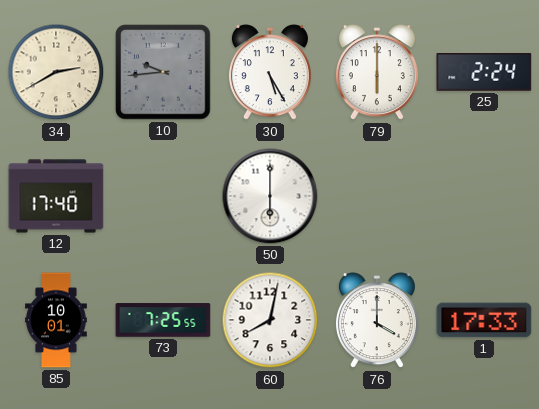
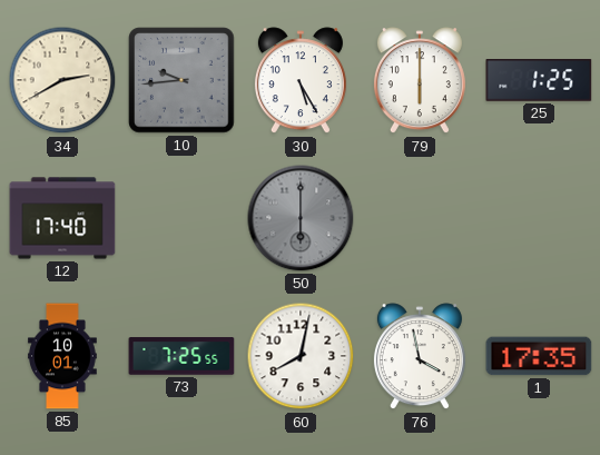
25: 2:24 -> 1:25 (539, 81)
50 dial: white -> grey (301, 218)
76: 4:00 -> 3:58 (420, 357)
1: 17:33 -> 17:35 (539, 356)
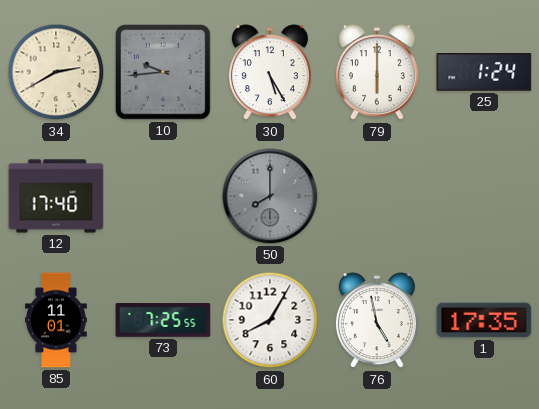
25: 1:25 -> 1:24 (484, 73)
50: 6:00 -> 8:00 (270, 196)
85: 10:01 -> 11:01 (56, 320)
60: 8:02 -> 8:05 (270, 320)
76: 3:58 -> 4:58 (377, 321)
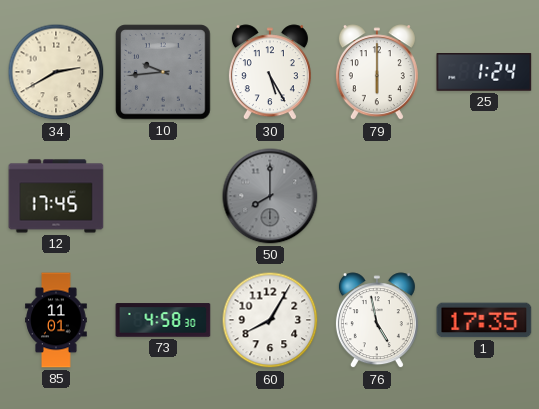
12: 17:40 -> 17:45 (56, 196)
73: 7:25 -> 4:58 (163, 320)
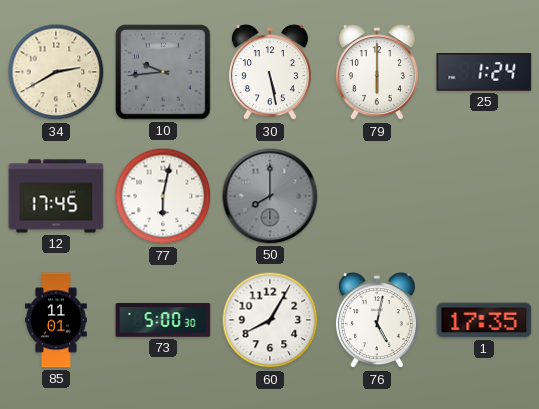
30: 5:25 -> 5:28 (270, 73)
77: none -> 6:02 (163, 196)
73: 4:58 -> 5:00 (163, 320)
76: 4:58 -> 5:02 (377, 321)
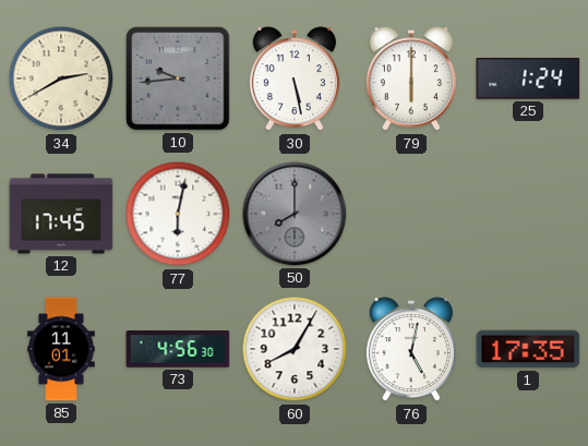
73: 5:00 -> 4:56 (178, 349)
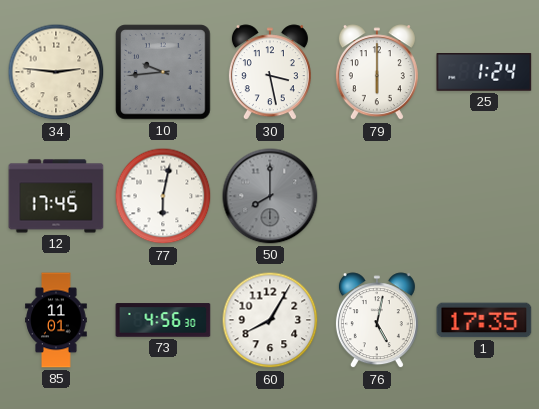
34: 2:40 -> 2:46 (56, 72)
30: 5:28 -> 3:28 (270, 73)
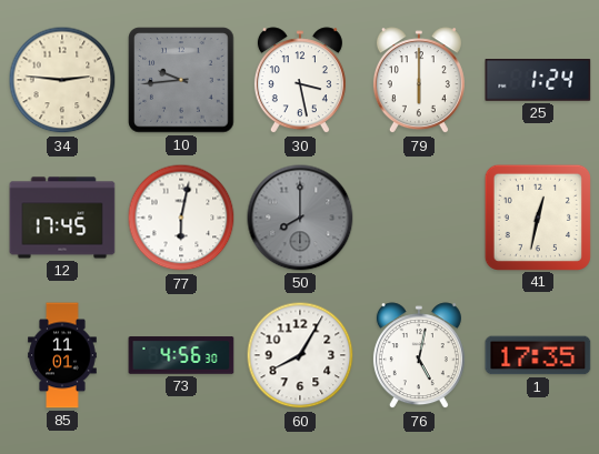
41: none -> 12:32 (537, 216)
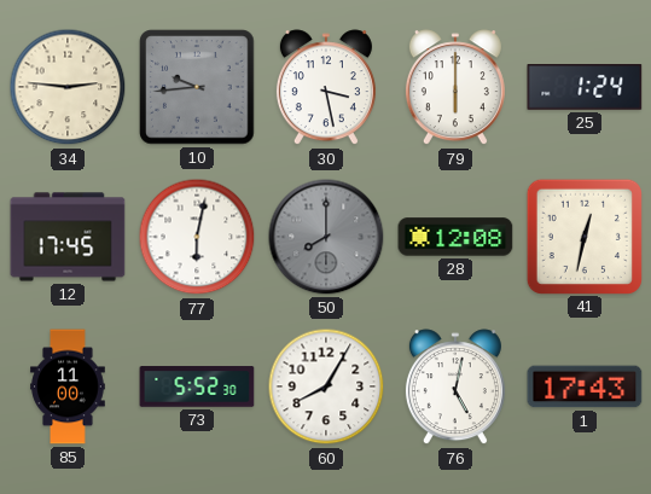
28: none -> 12:08 (455, 237)
85: 11:01 -> 11:00 (68, 387)
73: 4:56 -> 5:52 (197, 387)
1: 17:35 -> 17:43 (585, 387)
